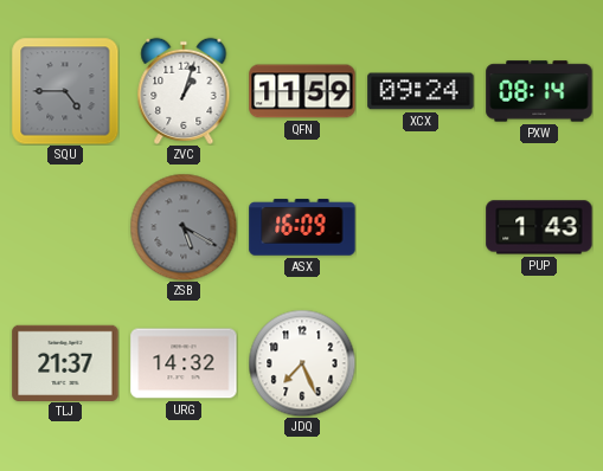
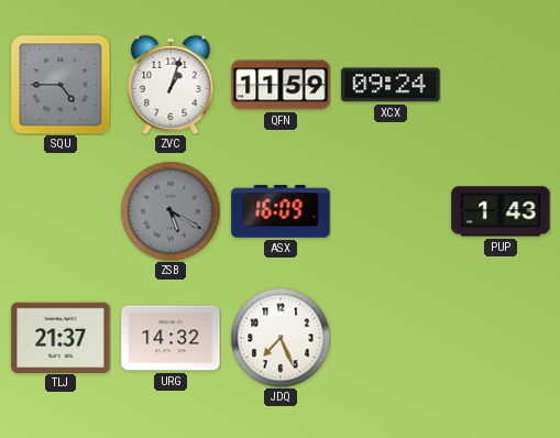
PXW: 08:14 -> none (539, 91)
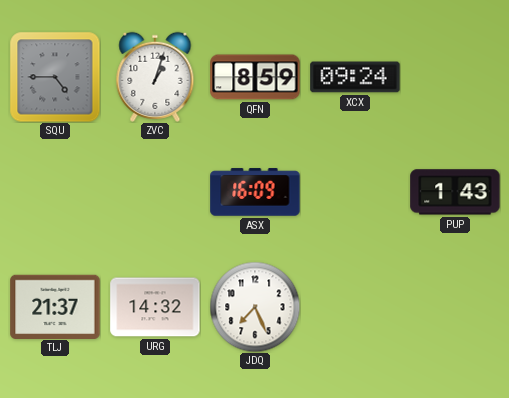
QFN: 11:59 -> 8:59 (255, 77)
ZSB: 5:20 -> none (171, 211)
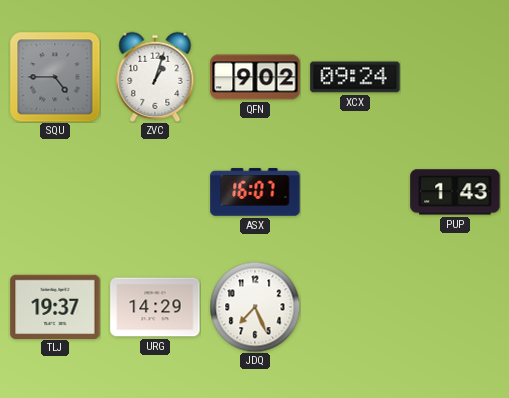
QFN: 8:59 -> 9:02 (255, 77)
ASX: 16:09 -> 16:07 (255, 192)
TLJ: 21:37 -> 19:37 (55, 306)
URG: 14:32 -> 14:29 (155, 307)
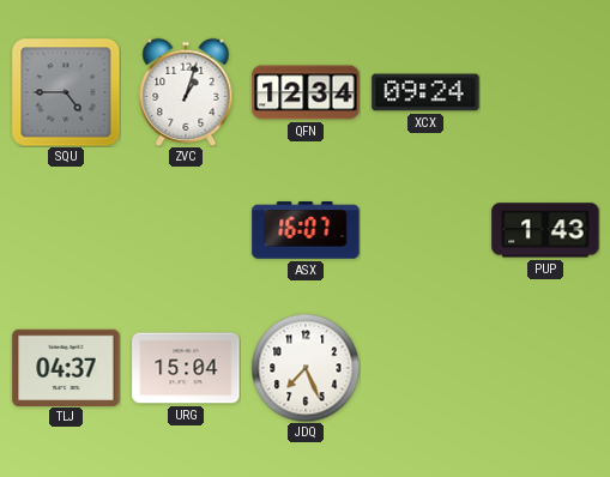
QFN: 9:02 -> 12:34 (306, 92)
TLJ: 19:37 -> 04:37 (66, 367)
URG: 14:29 -> 15:04 (186, 368)
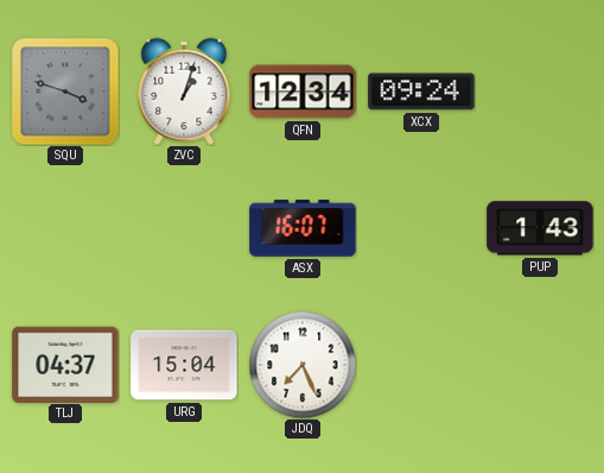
SQU: 4:45 -> 3:48 (65, 92)
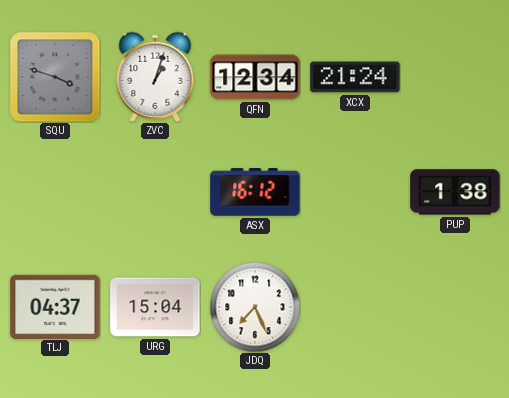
XCX: 09:24 -> 21:24 (355, 77)
ASX: 16:07 -> 16:12 (255, 192)
PUP: 1:43 -> 1:38 (455, 192)
